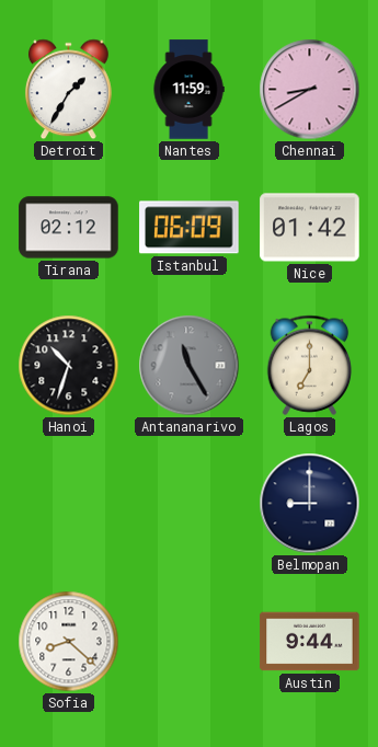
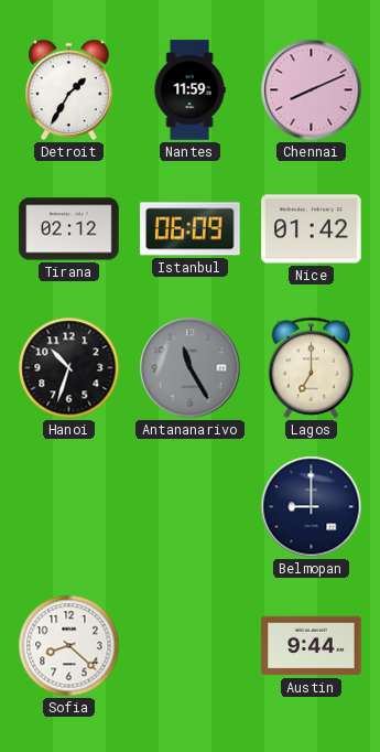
Chennai: 8:40 -> 8:11 (312, 90)
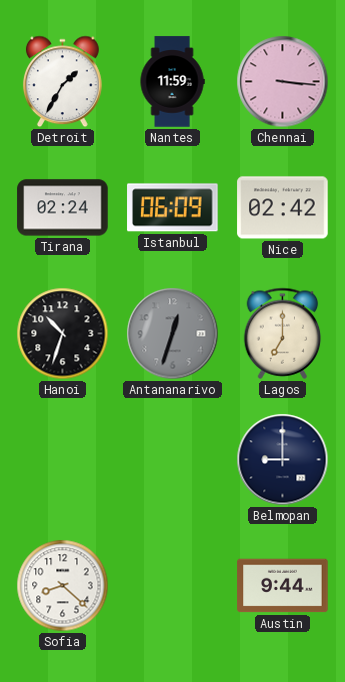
Chennai: 8:11 -> 3:16 (283, 82)
Tirana: 02:12 -> 02:24 (63, 208)
Nice: 01:42 -> 02:42 (283, 208)
Antananarivo: 11:25 -> 12:33 (173, 334)
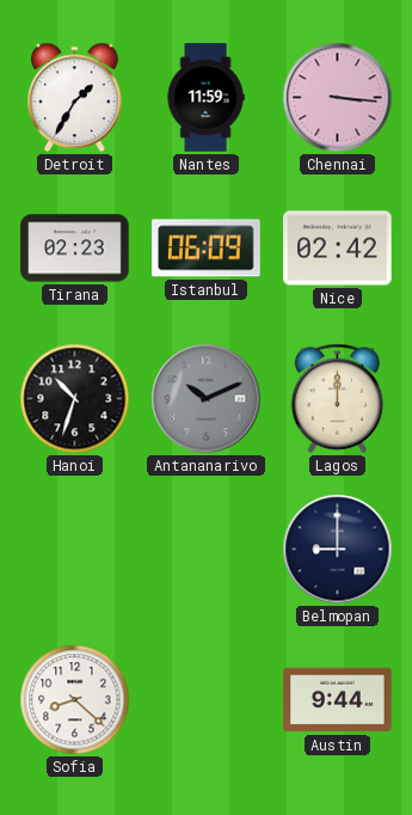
Tirana: 02:24 -> 02:23 (75, 249)
Antananarivo: 12:33 -> 10:11 (207, 399)
Lagos: 7:00 -> 12:00 (338, 398)
